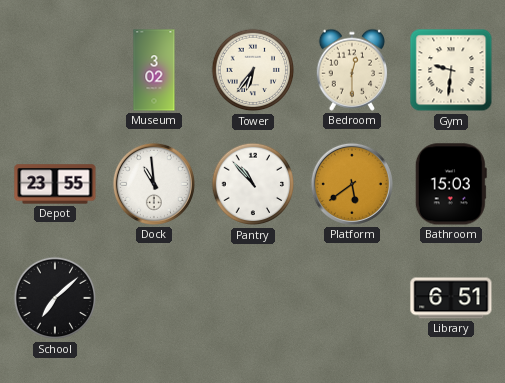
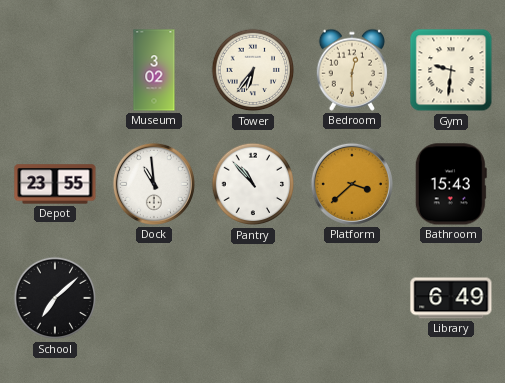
Platform: 5:39 -> 3:38 (352, 184)
Bathroom: 15:03 -> 15:43 (451, 184)
Library: 6:51 -> 6:49 (451, 298)
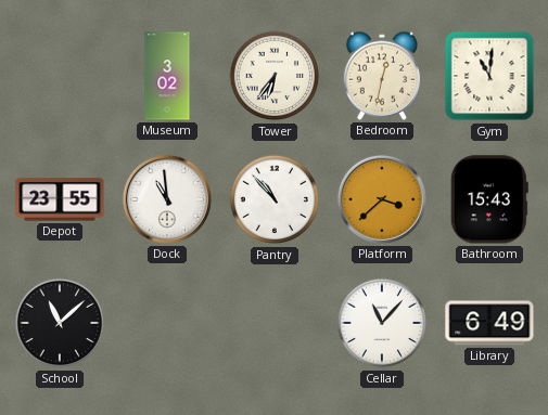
Bedroom: 12:30 -> 12:32 (381, 76)
Gym: 9:31 -> 11:01 (489, 76)
School: 7:08 -> 11:08 (60, 323)
Cellar: none -> 11:07 (382, 323)
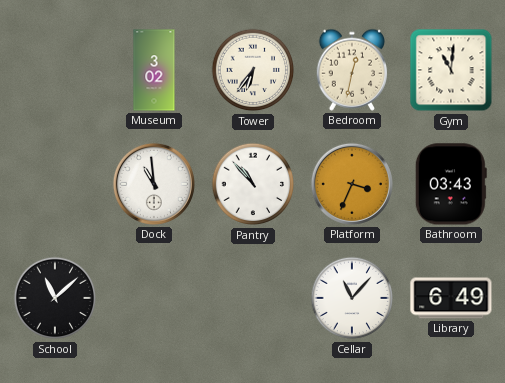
Depot: 23:55 -> none (60, 199)
Platform: 3:38 -> 3:34 (352, 184)
Bathroom: 15:43 -> 03:43 (451, 184)
